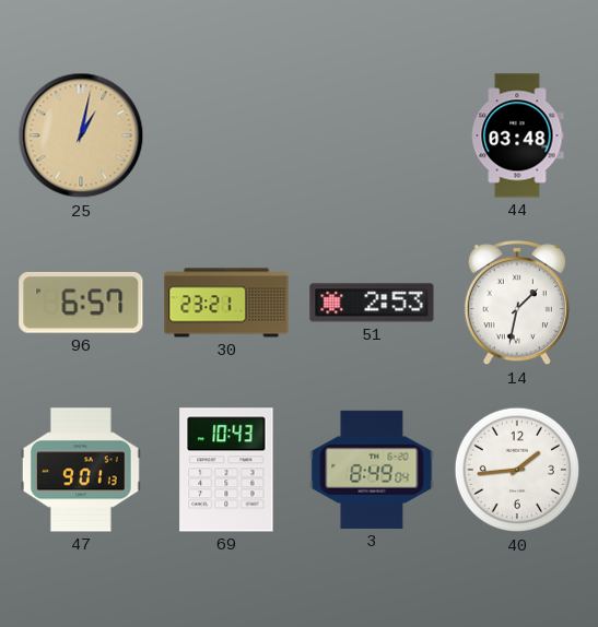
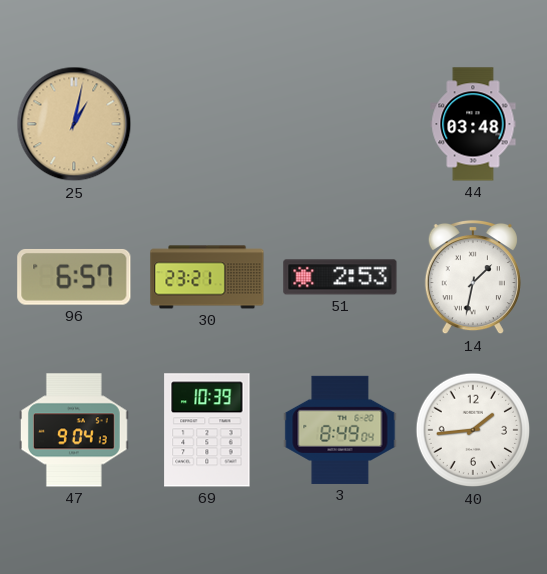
47: 9:01 -> 9:04 (74, 430)
69: 10:43 -> 10:39 (207, 430)
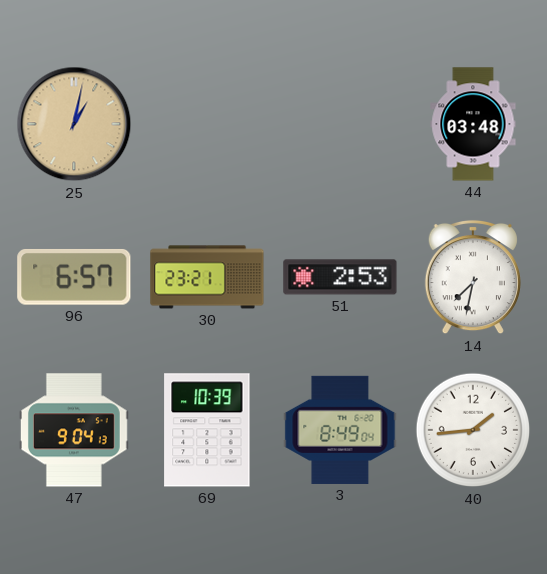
14: 1:32 -> 7:32 (473, 277)
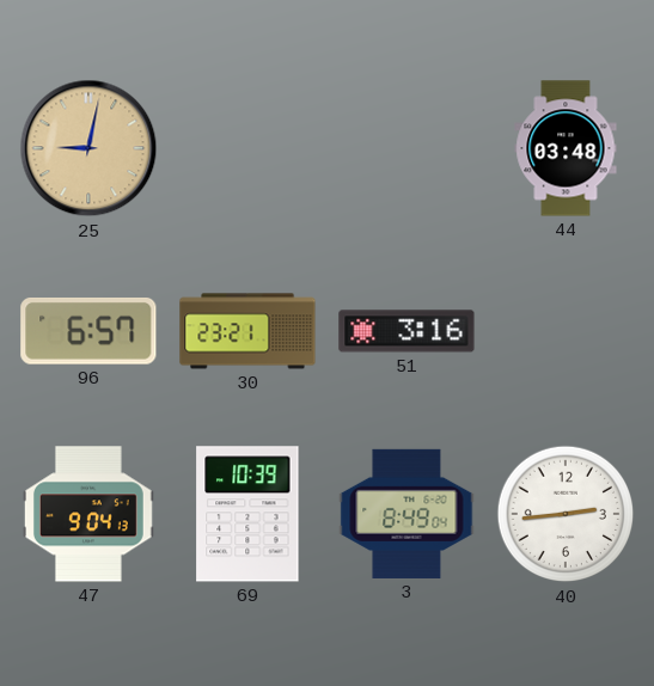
25: 1:02 -> 9:02 (88, 148)
51: 2:53 -> 3:16 (407, 331)
14: 7:32 -> none (473, 277)
40: 1:44 -> 2:44 (566, 514)
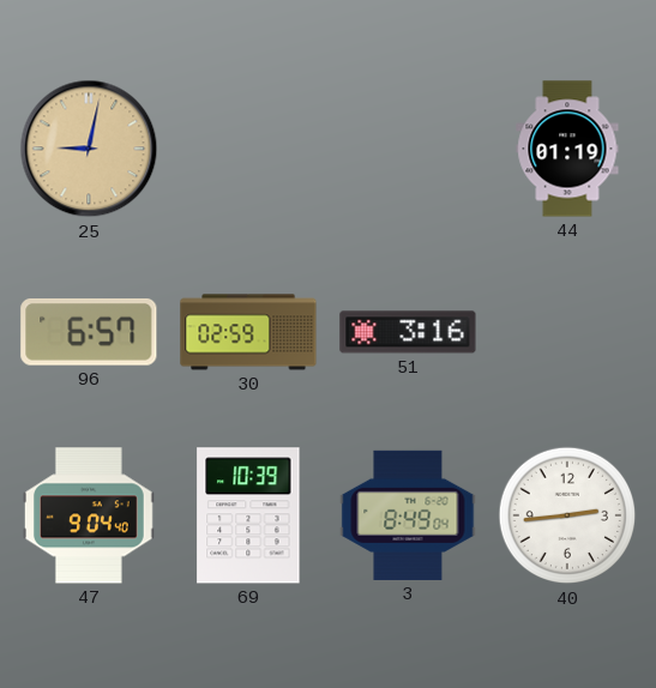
44: 03:48 -> 01:19 (567, 149)
30: 23:21 -> 02:59 (248, 332)
47: 9:04:13 -> 9:04:40 (89, 515)
